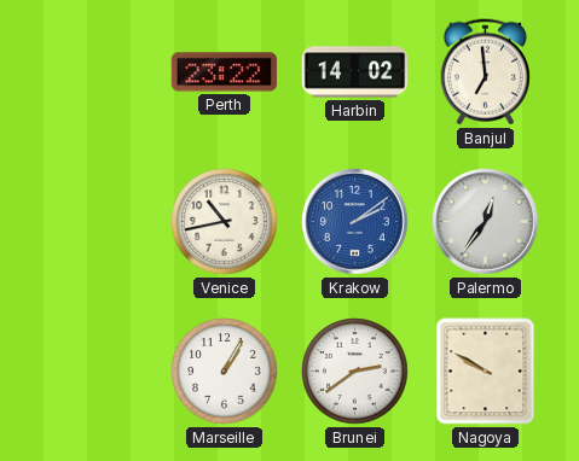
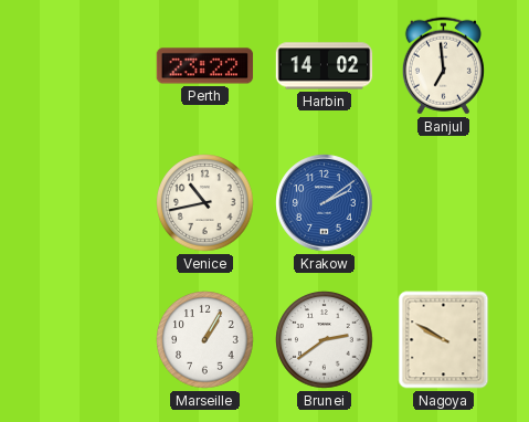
Palermo: 12:36 -> none (486, 222)
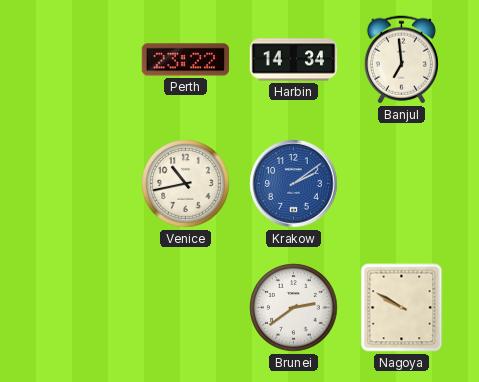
Harbin: 14:02 -> 14:34 (294, 60)
Marseille: 1:05 -> none (205, 340)
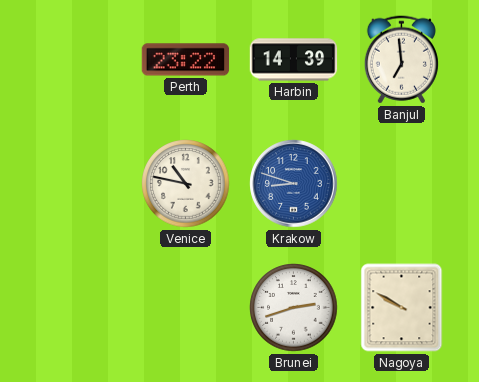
Harbin: 14:34 -> 14:39 (294, 60)
Venice: 10:43 -> 10:47 (186, 184)
Krakow: 2:09 -> 8:48 (294, 184)
Brunei: 2:39 -> 2:42 (294, 308)
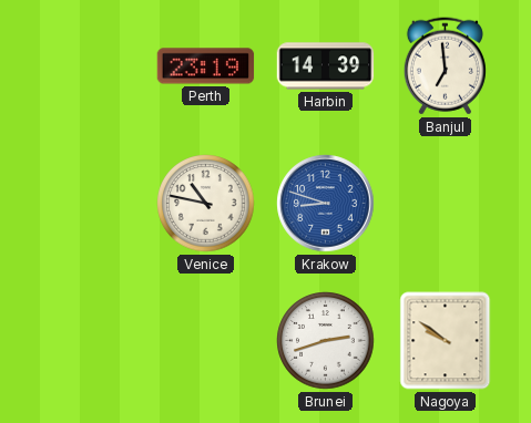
Perth: 23:22 -> 23:19 (206, 66)
Nagoya: 9:50 -> 9:51 (446, 341)
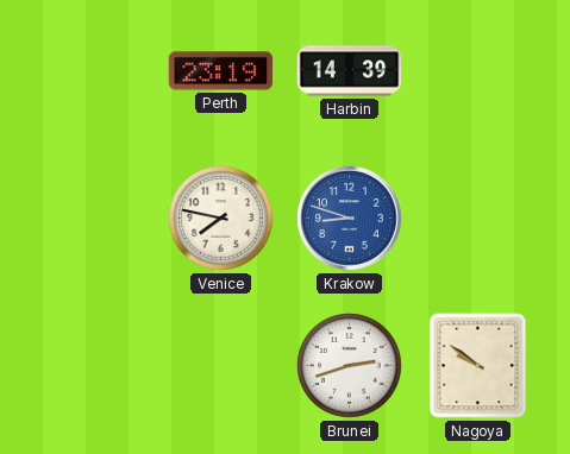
Banjul: 6:59 -> none (445, 66)
Venice: 10:47 -> 7:47 (221, 219)
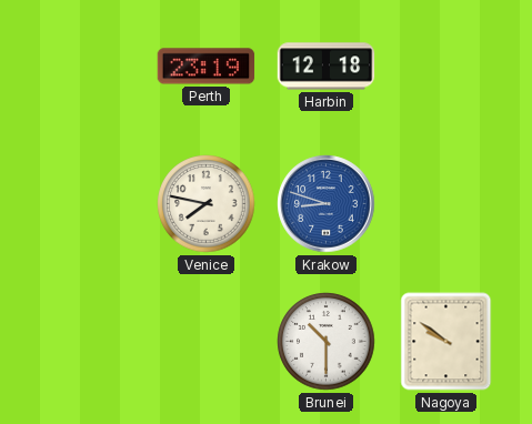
Harbin: 14:39 -> 12:18 (327, 67)
Brunei: 2:42 -> 10:30 (327, 342)
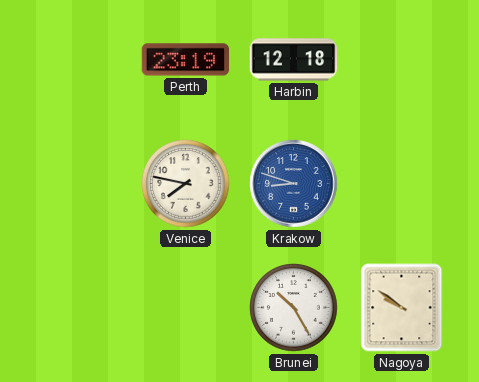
Brunei: 10:30 -> 10:25 (294, 308)
